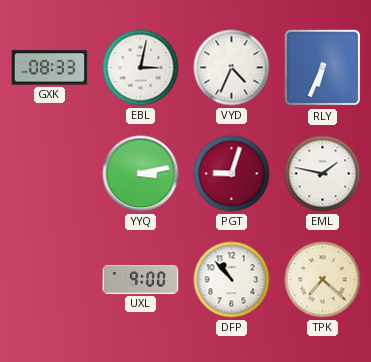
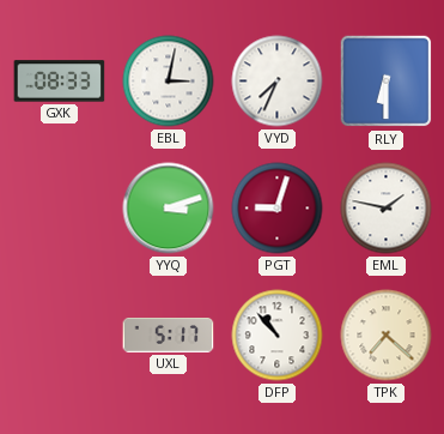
VYD: 4:34 -> 7:34 (278, 82)
RLY: 6:34 -> 6:30 (387, 82)
YYQ: 3:13 -> 3:12 (169, 209)
UXL: 9:00 -> 5:17 (169, 336)
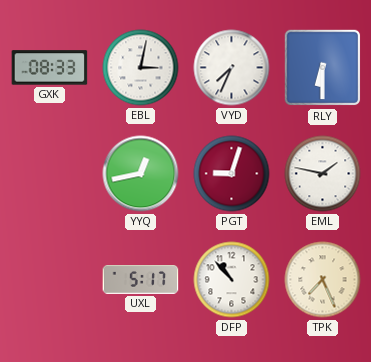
YYQ: 3:12 -> 12:43 (141, 174)
TPK: 7:22 -> 7:26 (323, 280)
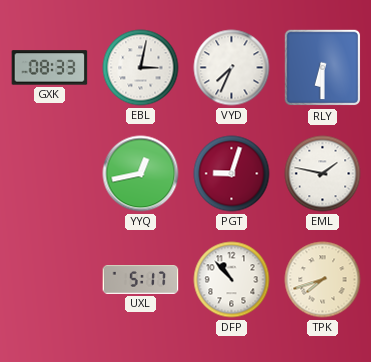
TPK: 7:26 -> 7:42 (323, 280)
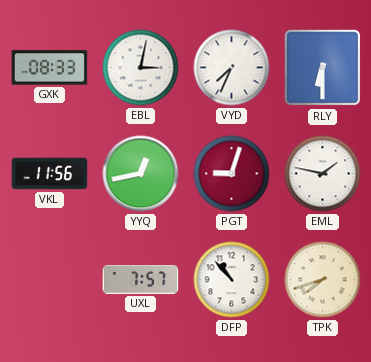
VKL: none -> 11:56 (50, 174)
UXL: 5:17 -> 7:57 (141, 280)
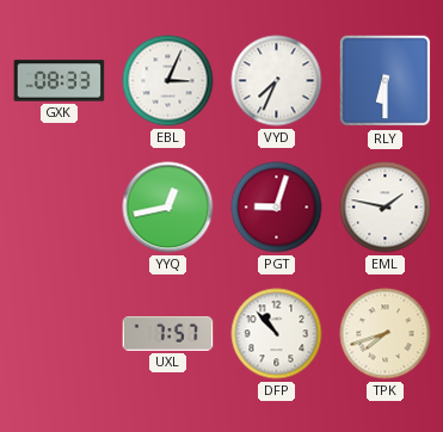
EBL: 3:02 -> 3:04 (168, 81)
VKL: 11:56 -> none (50, 174)
